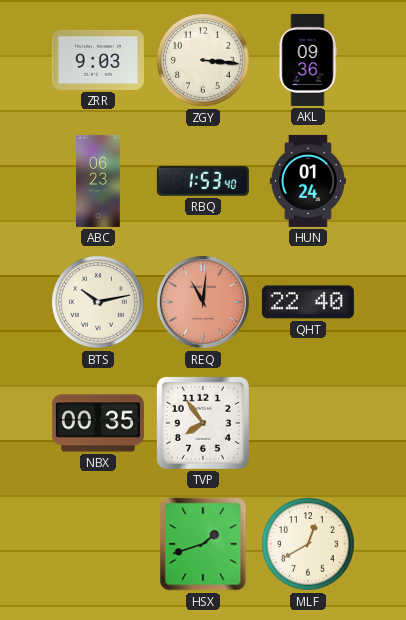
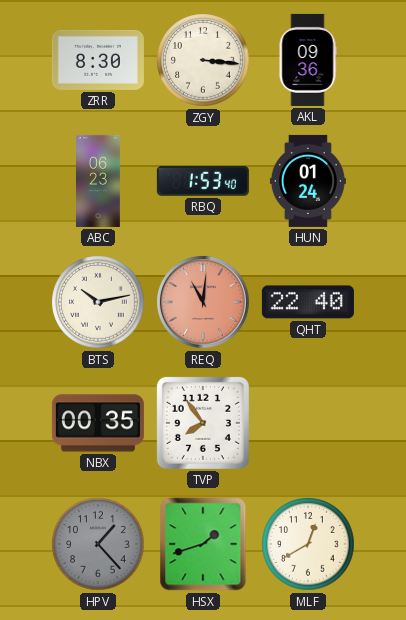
ZRR: 9:03 -> 8:30 (98, 60)
HPV: none -> 1:23 (98, 544)
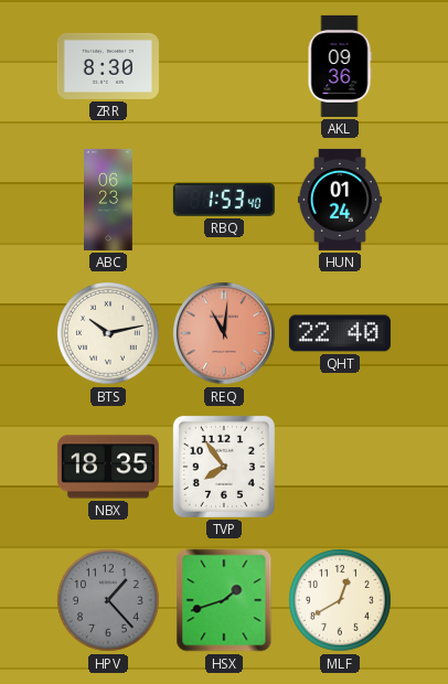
ZGY: 3:16 -> none (203, 60)
NBX: 00:35 -> 18:35 (108, 467)
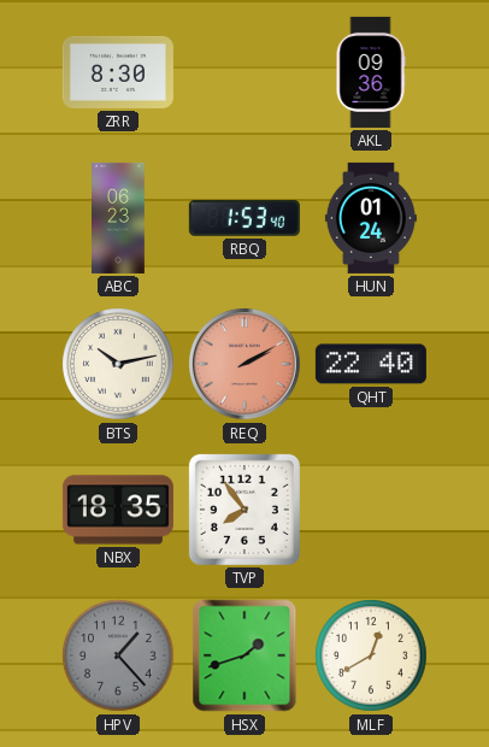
REQ: 11:01 -> 2:10 (246, 365)
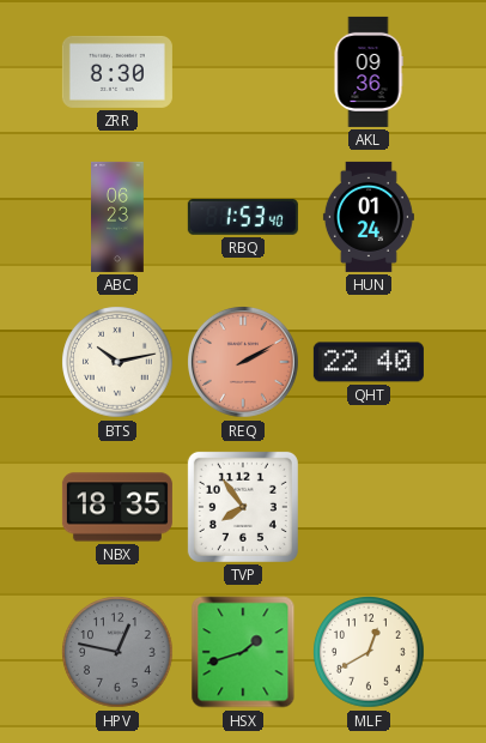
HPV: 1:23 -> 12:47 (117, 652)
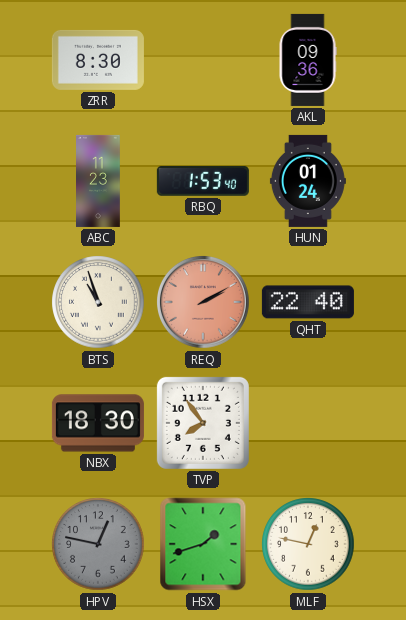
ABC: 06:23 -> 11:23 (98, 181)
BTS: 10:13 -> 10:57 (98, 302)
NBX: 18:35 -> 18:30 (98, 423)
MLF: 12:40 -> 12:47 (308, 544)
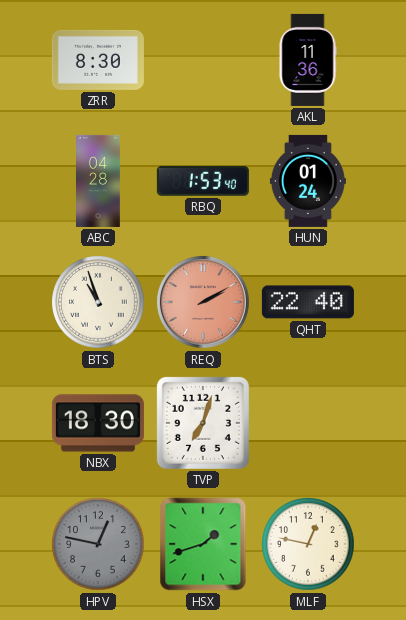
AKL: 09:36 -> 11:36 (308, 60)
ABC: 11:23 -> 04:28 (98, 181)
TVP: 7:54 -> 7:03 (203, 423)
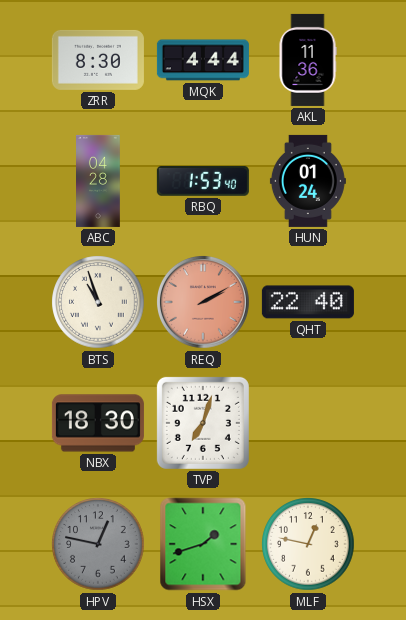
MQK: none -> 4:44 (203, 60)
